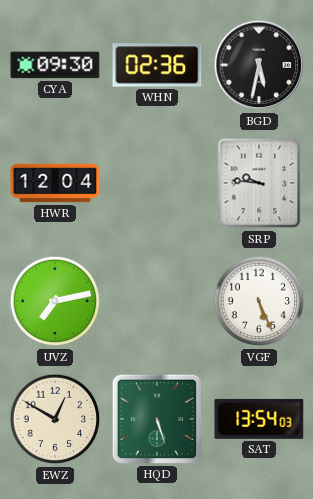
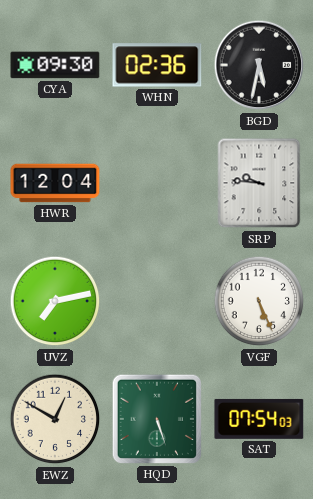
SAT: 13:54 -> 07:54 (259, 419)
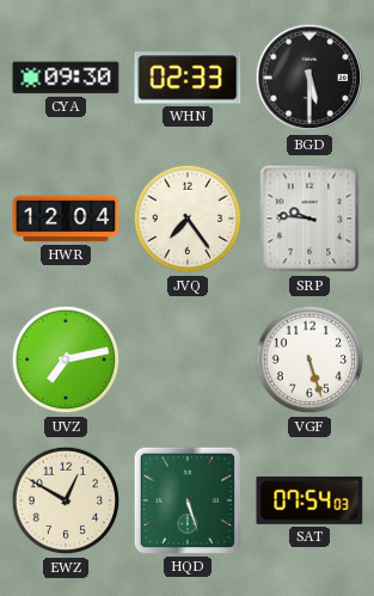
WHN: 02:36 -> 02:33 (188, 78)
BGD: 5:32 -> 5:30 (309, 78)
JVQ: none -> 7:24 (188, 219)
VGF: 5:26 -> 5:27 (309, 360)
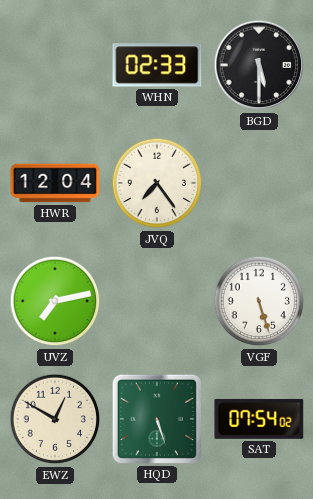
CYA: 09:30 -> none (66, 78)
SRP: 9:46 -> none (309, 219)
SAT: 07:54:03 -> 07:54:02 (259, 419)
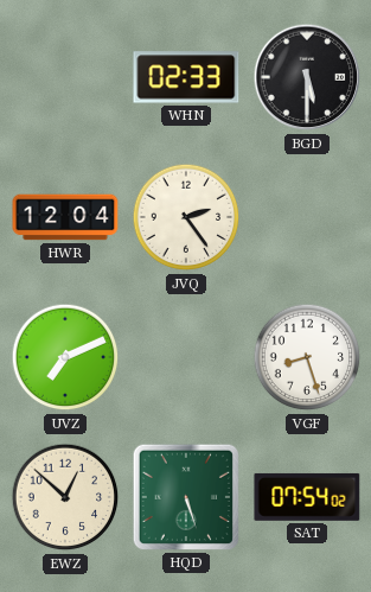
JVQ: 7:24 -> 2:24 (186, 217)
UVZ: 7:13 -> 7:11 (65, 357)
VGF: 5:27 -> 8:27 (307, 357)
EWZ: 12:50 -> 12:52 (65, 497)
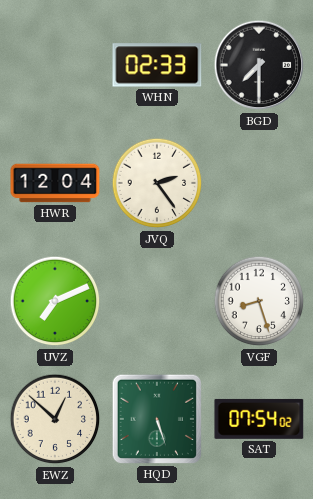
BGD: 5:30 -> 7:30 (259, 65)
